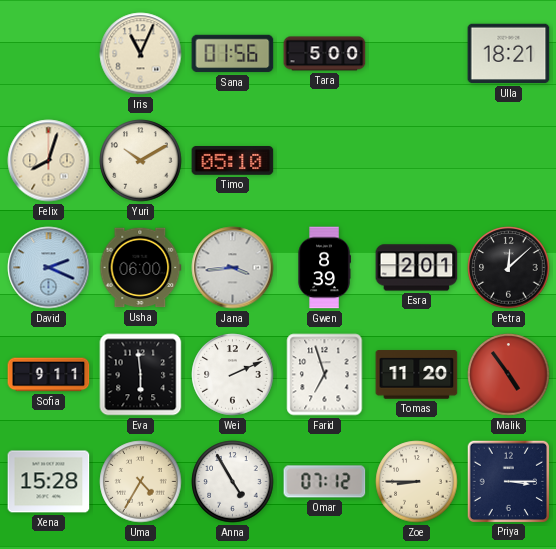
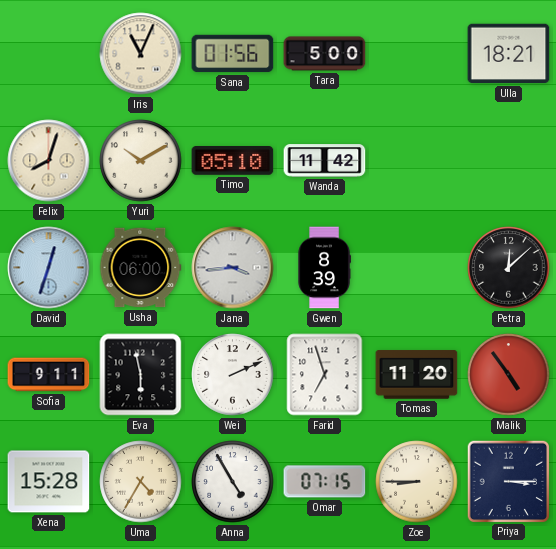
Wanda: none -> 11:42 (325, 161)
David: 2:19 -> 12:33 (49, 268)
Esra: 2:01 -> none (417, 268)
Eva: 5:59 -> 5:58 (141, 375)
Omar: 07:12 -> 07:15 (325, 482)
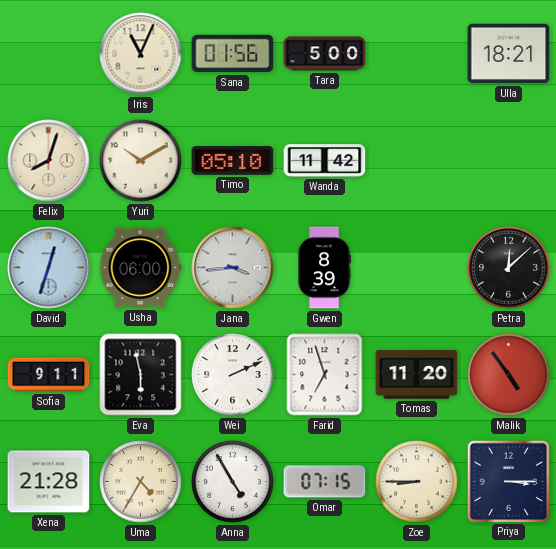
Xena: 15:28 -> 21:28 (49, 482)
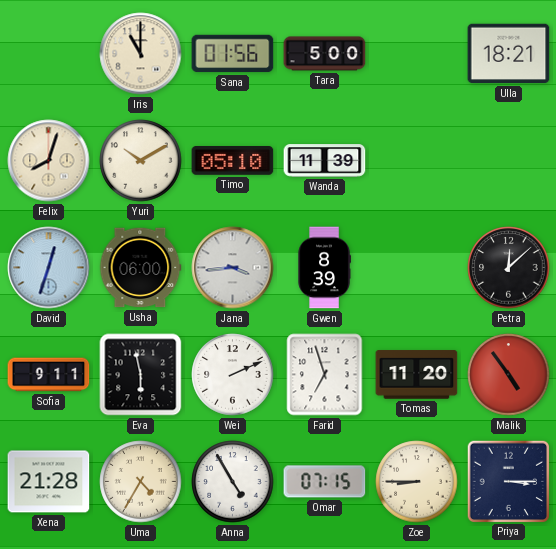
Iris: 11:04 -> 11:00 (141, 54)
Wanda: 11:42 -> 11:39 (325, 161)
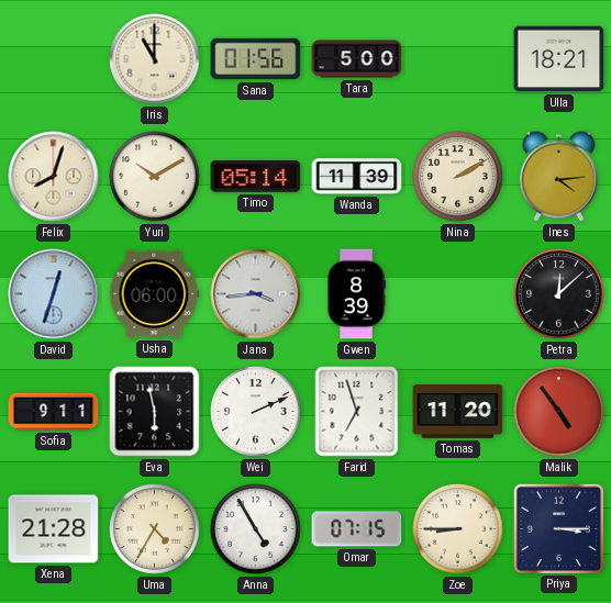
Timo: 05:10 -> 05:14 (256, 177)
Nina: none -> 2:10 (458, 177)
Ines: none -> 4:14 (558, 176)
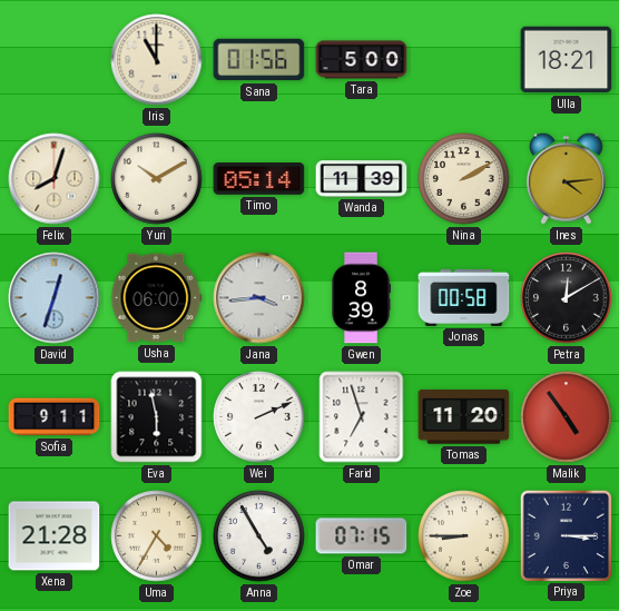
Jonas: none -> 00:58 (464, 297)
Petra: 12:08 -> 12:10 (567, 298)
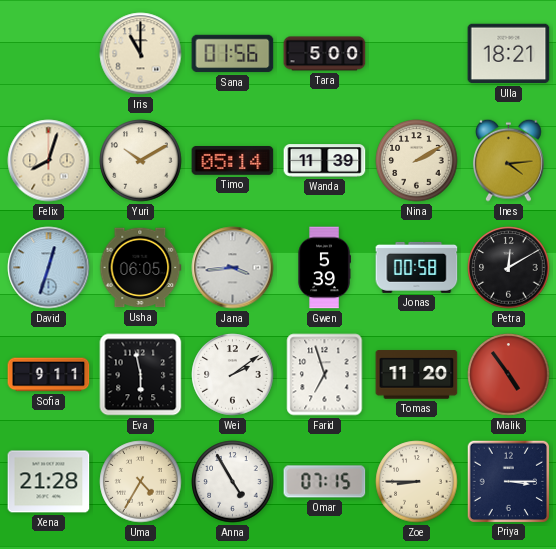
Usha: 06:00 -> 06:05 (141, 268)
Gwen: 8:39 -> 5:39 (324, 268)
Wei: 2:11 -> 2:09 (233, 375)
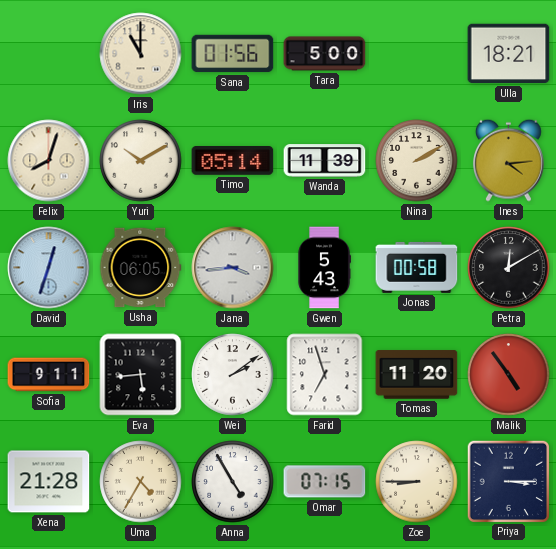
Gwen: 5:39 -> 5:43 (324, 268)
Eva: 5:58 -> 5:44 (141, 375)
